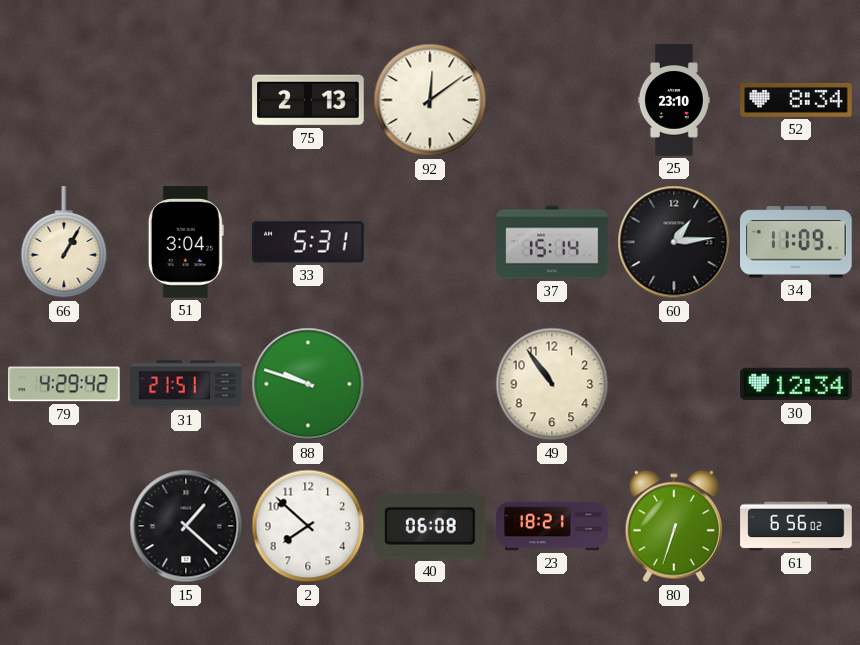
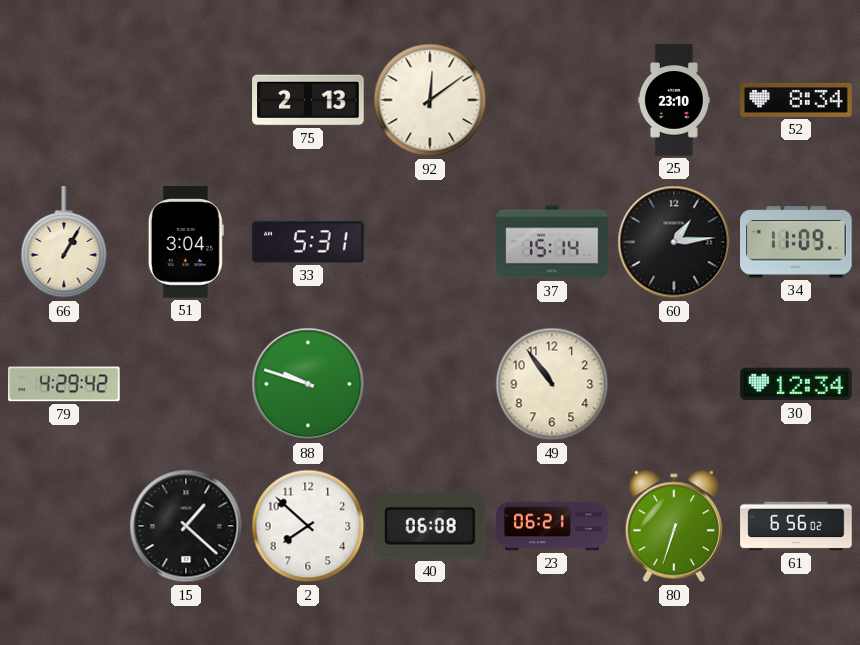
31: 21:51 -> none (186, 384)
23: 18:21 -> 06:21 (552, 526)
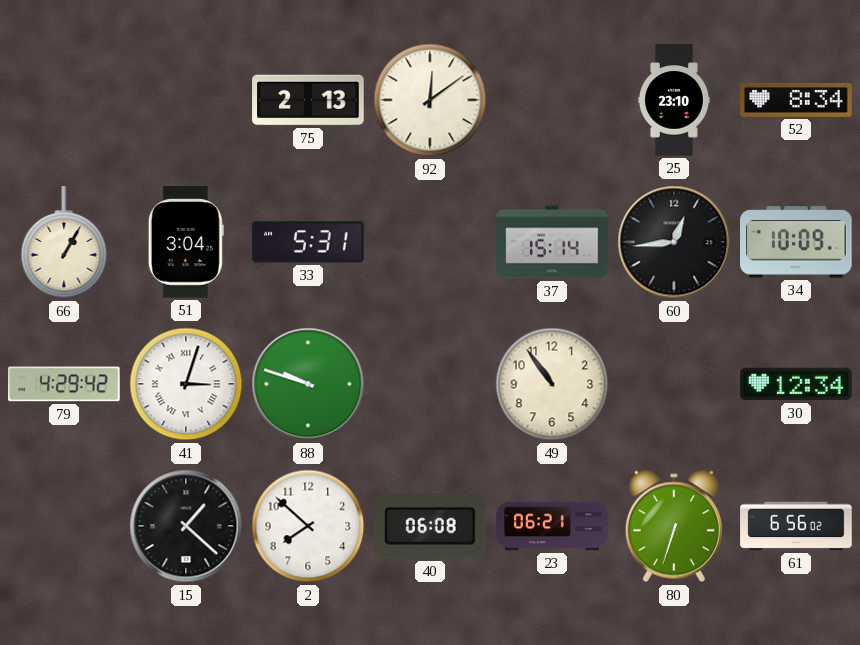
60: 1:14 -> 12:44 (674, 242)
34: 11:09 -> 10:09 (796, 242)
41: none -> 3:03 (186, 384)
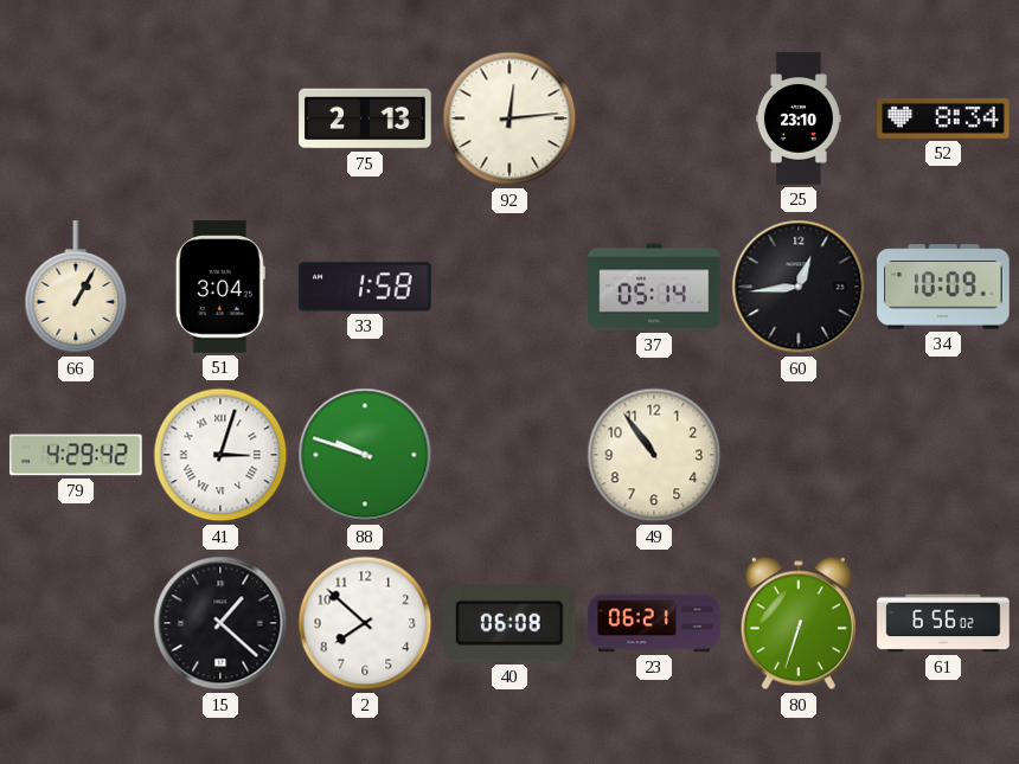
92: 12:09 -> 12:14 (509, 118)
33: 5:31 -> 1:58 (365, 287)
37: 15:14 -> 05:14 (654, 287)
30: 12:34 -> none (796, 384)
